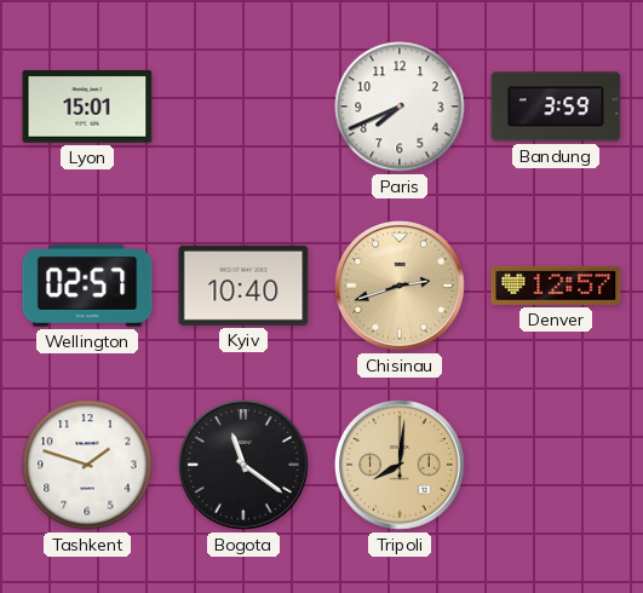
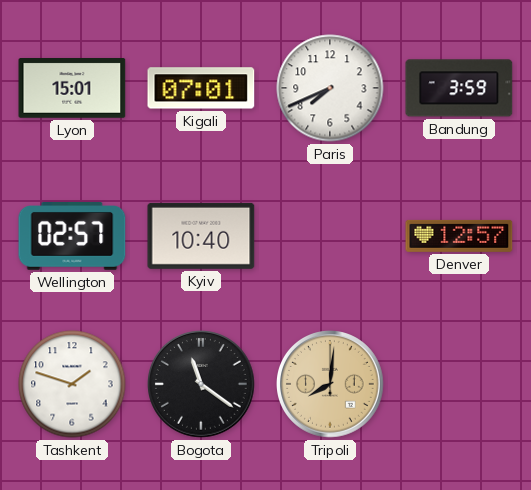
Kigali: none -> 07:01 (201, 88)
Chisinau: 2:42 -> none (401, 287)
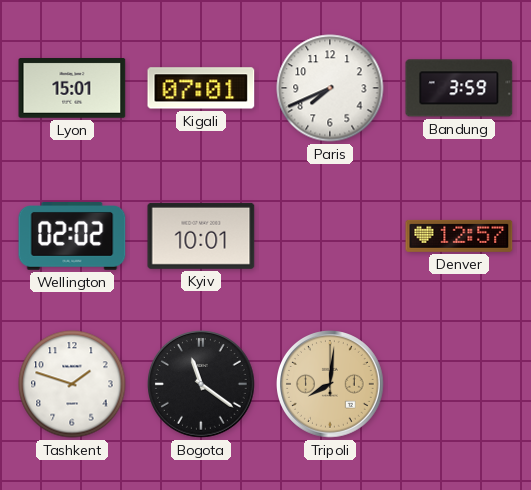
Wellington: 02:57 -> 02:02 (72, 236)
Kyiv: 10:40 -> 10:01 (201, 236)
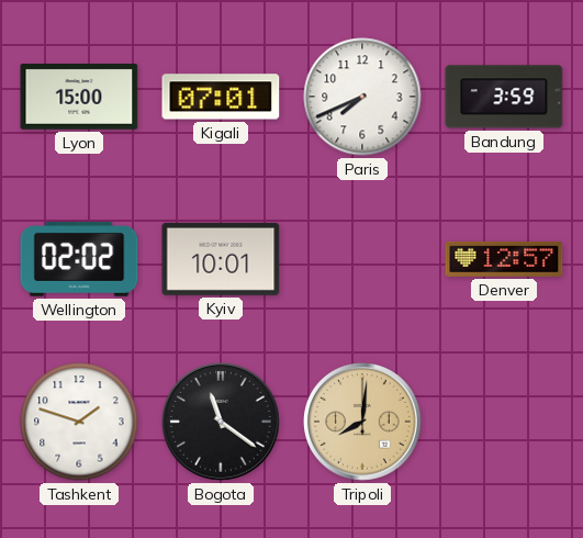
Lyon: 15:01 -> 15:00 (79, 98)
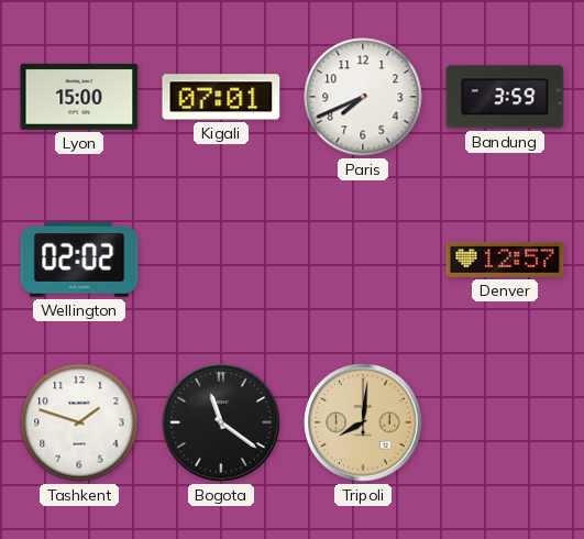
Kyiv: 10:01 -> none (221, 259)
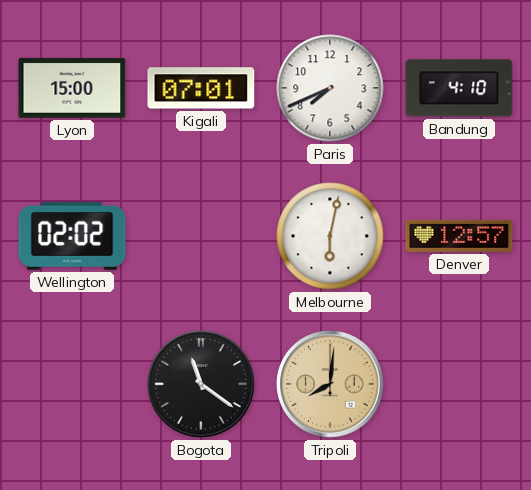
Bandung: 3:59 -> 4:10 (459, 88)
Melbourne: none -> 6:02 (330, 236)
Tashkent: 1:48 -> none (79, 422)
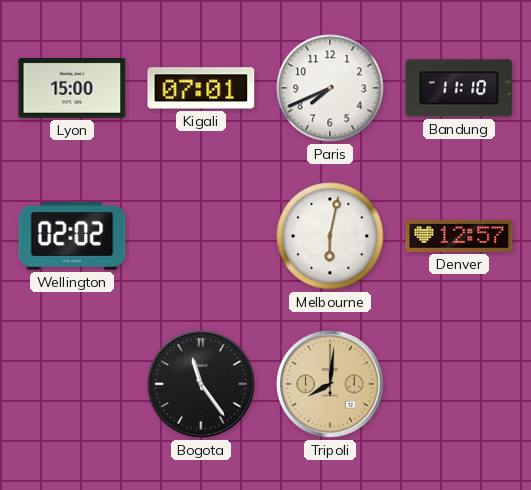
Bandung: 4:10 -> 11:10 (459, 88)
Bogota: 11:21 -> 11:24 (202, 385)
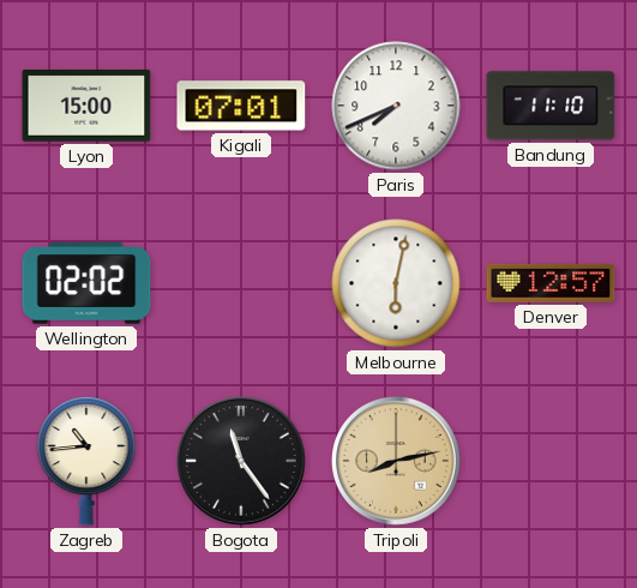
Zagreb: none -> 10:44 (86, 461)
Tripoli: 8:01 -> 8:13 (397, 462)
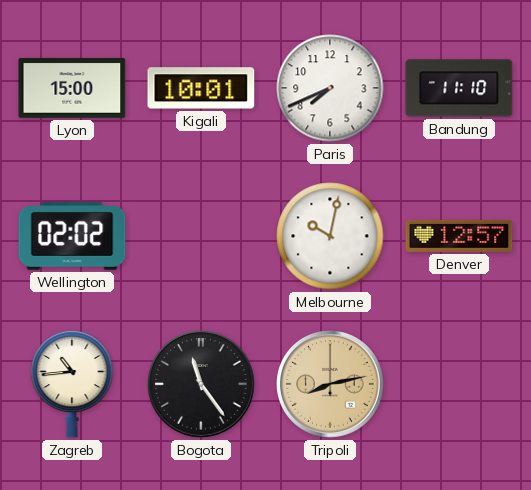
Kigali: 07:01 -> 10:01 (201, 88)
Melbourne: 6:02 -> 10:02 (330, 236)
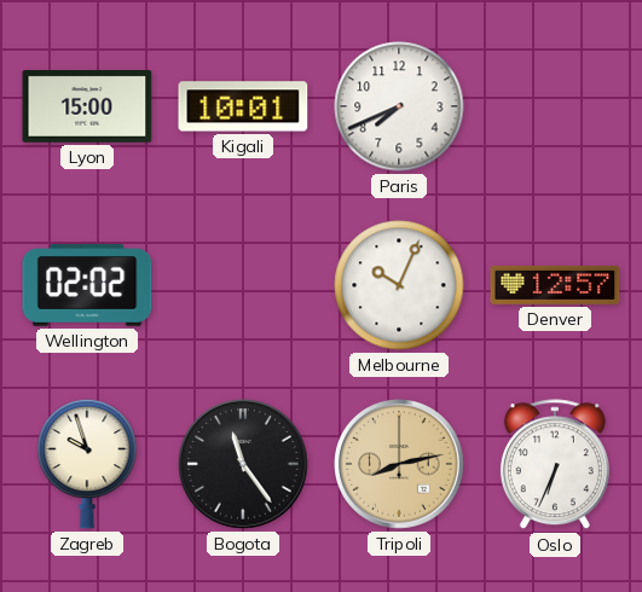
Bandung: 11:10 -> none (459, 88)
Melbourne: 10:02 -> 10:04 (399, 285)
Zagreb: 10:44 -> 9:57 (87, 464)
Oslo: none -> 6:34 (555, 465)
